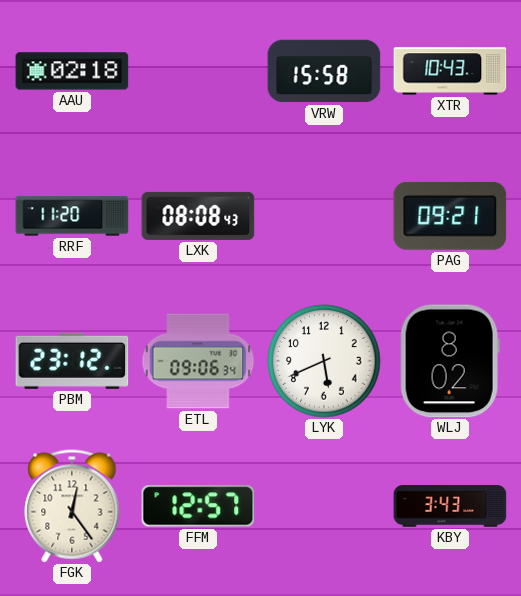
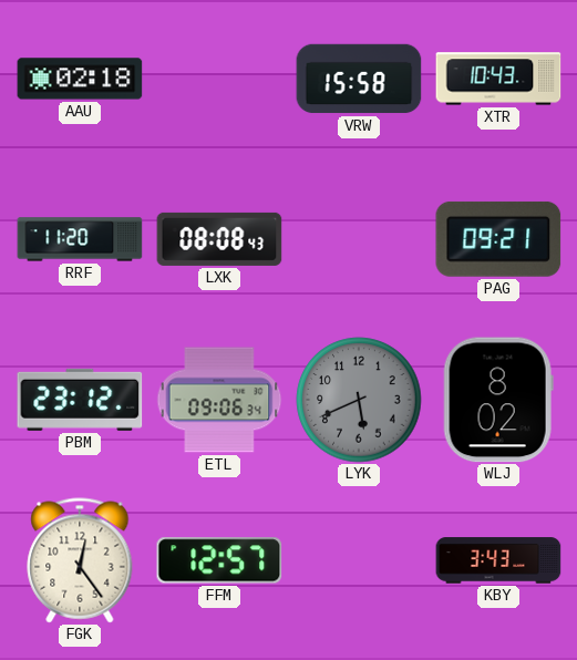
LYK dial: white -> grey (359, 400)
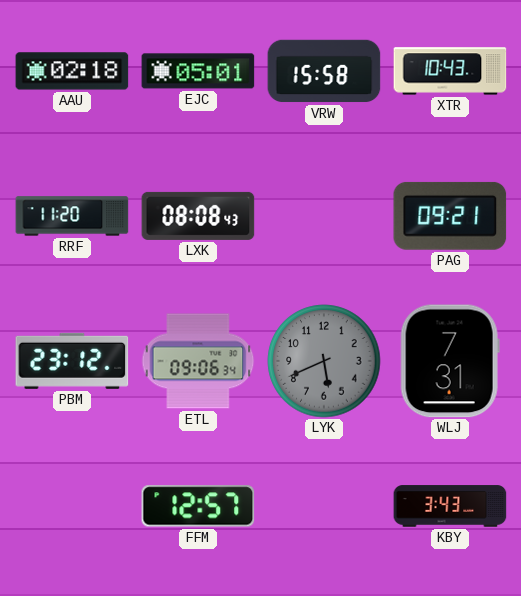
EJC: none -> 05:01 (198, 71)
WLJ: 8:02 -> 7:31 (450, 361)
FGK: 12:24 -> none (80, 560)
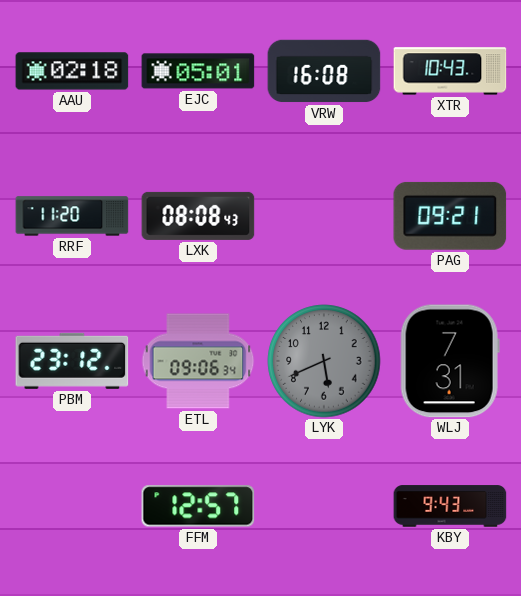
VRW: 15:58 -> 16:08 (324, 71)
KBY: 3:43 -> 9:43 (450, 506)
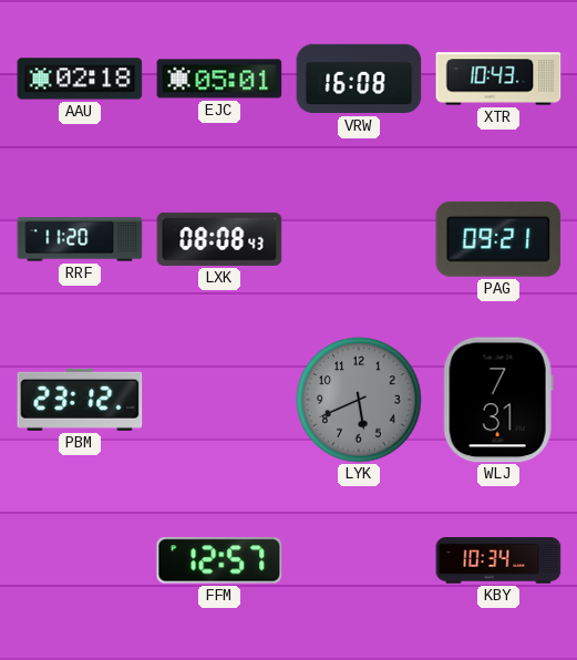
ETL: 09:06 -> none (198, 361)
KBY: 9:43 -> 10:34 (498, 560)
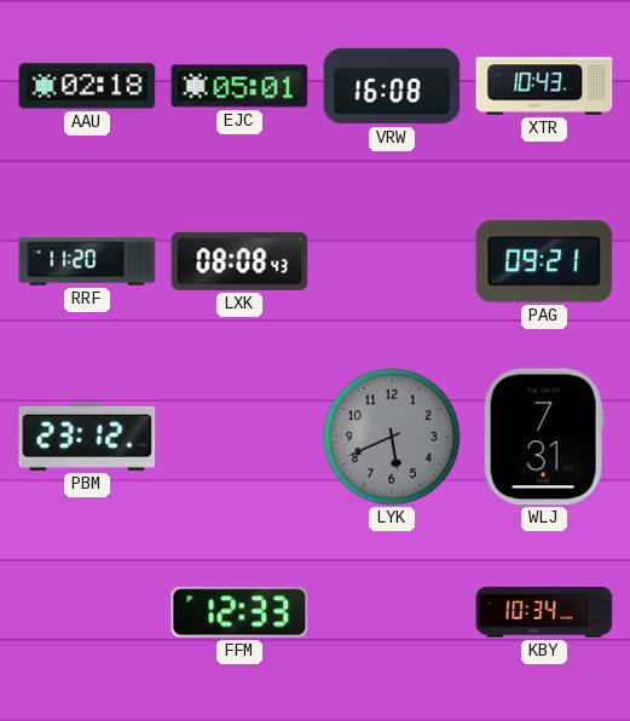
FFM: 12:57 -> 12:33 (239, 612)
